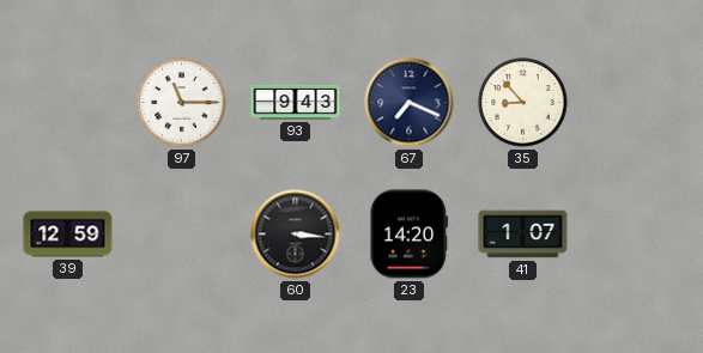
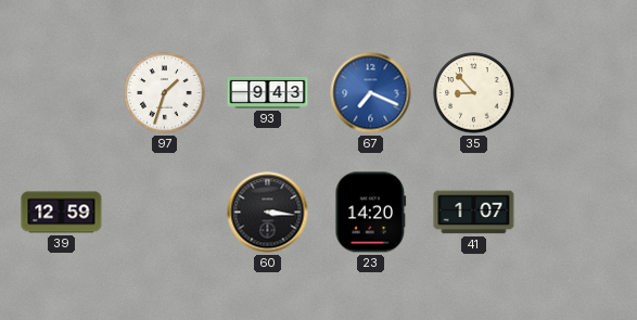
97: 11:15 -> 1:33 (165, 93)
67 dial: navy -> blue (371, 93)
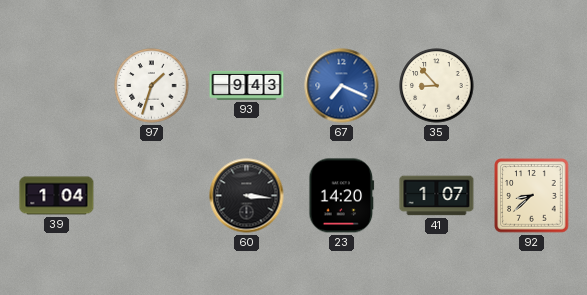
39: 12:59 -> 1:04 (57, 196)
92: none -> 8:38 (532, 196)
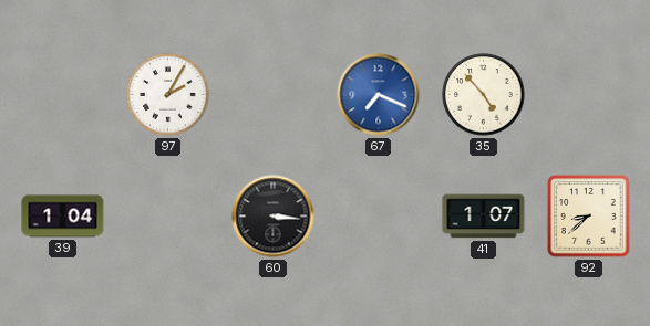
97: 1:33 -> 2:05 (168, 95)
93: 9:43 -> none (247, 85)
35: 8:53 -> 4:53 (484, 95)
23: 14:20 -> none (342, 196)
